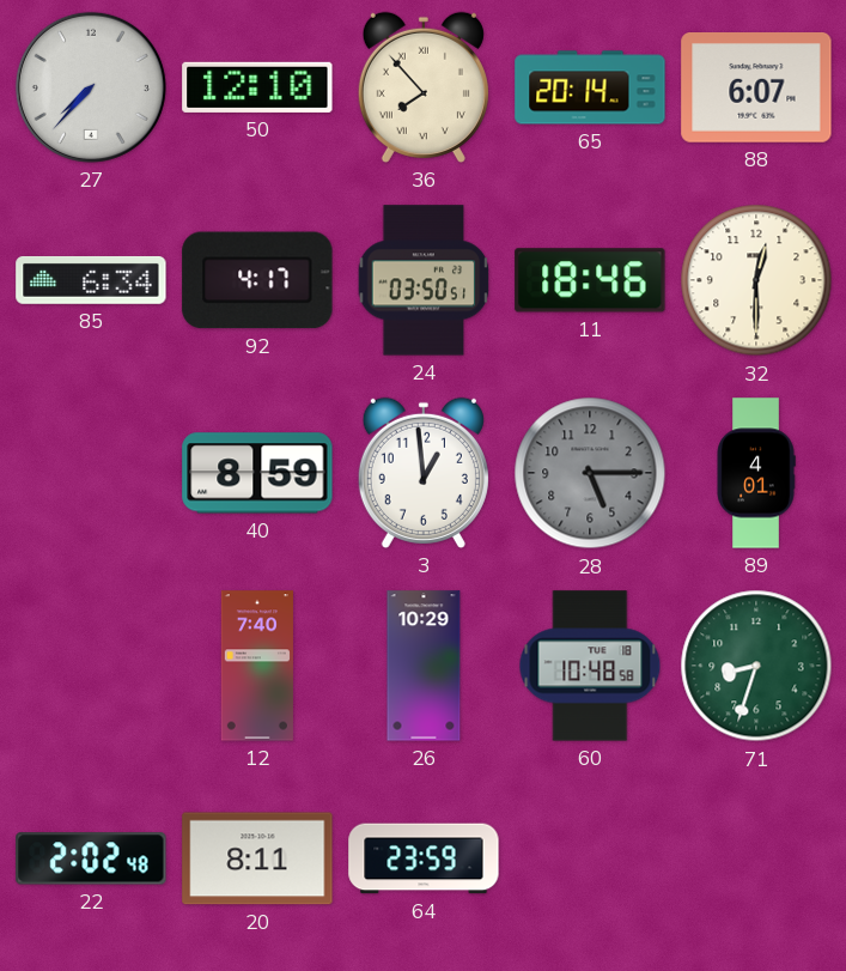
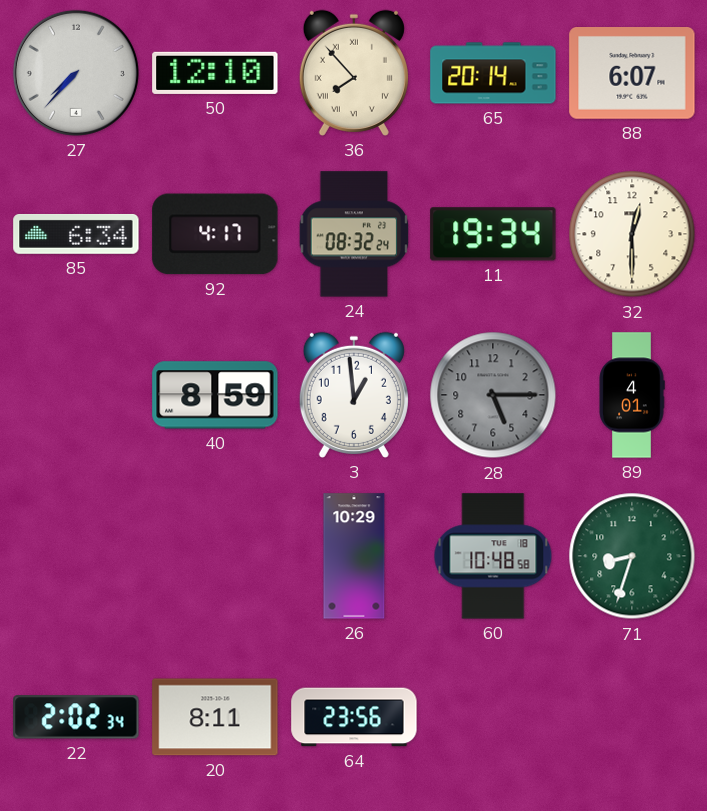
24: 03:50 -> 08:32 (354, 234)
11: 18:46 -> 19:34 (493, 234)
12: 7:40 -> none (257, 666)
22: 2:02:48 -> 2:02:34 (76, 717)
64: 23:59 -> 23:56 (354, 717)
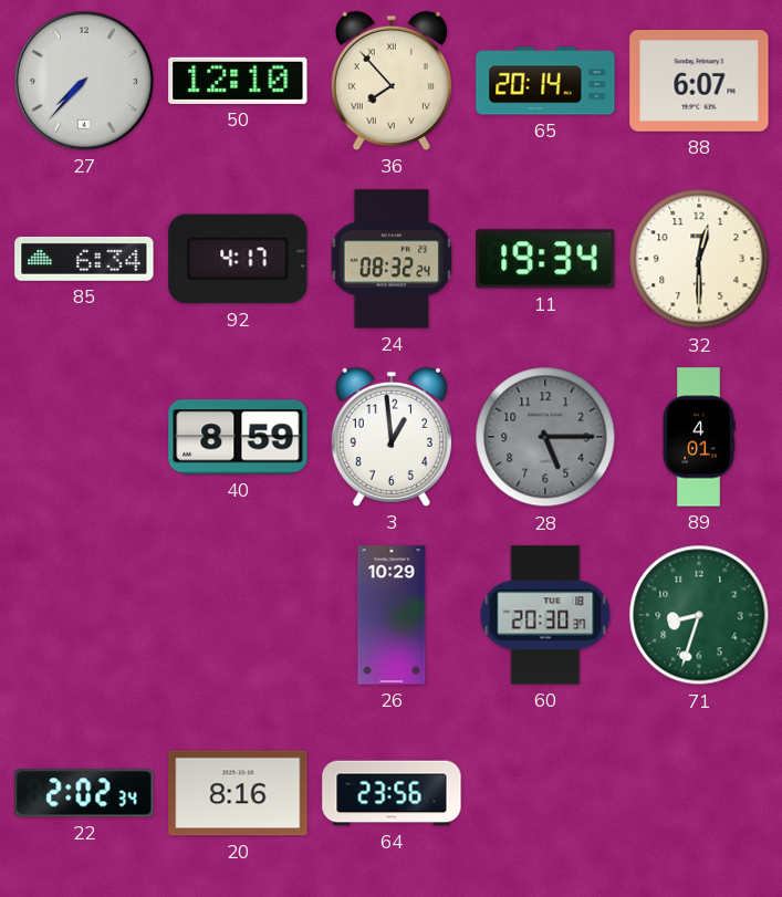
60: 10:48 -> 20:30 (545, 615)
20: 8:11 -> 8:16 (238, 793)
